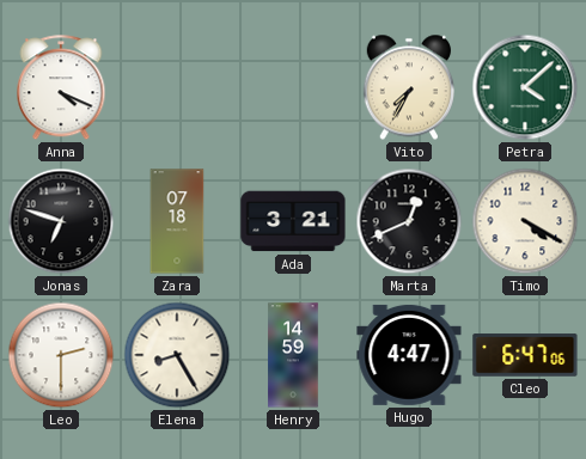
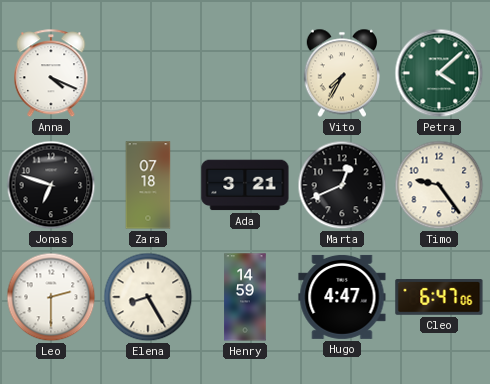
Timo: 4:20 -> 9:24 (439, 185)
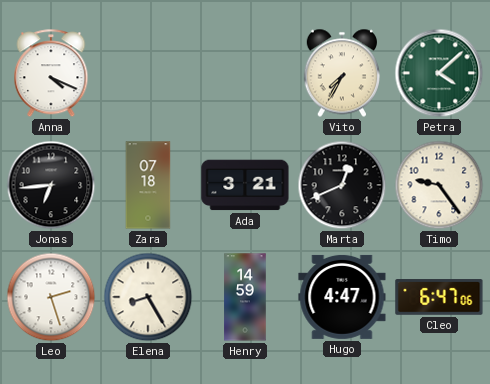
Jonas: 6:48 -> 6:44 (51, 185)
Leo: 2:30 -> 2:27 (51, 297)
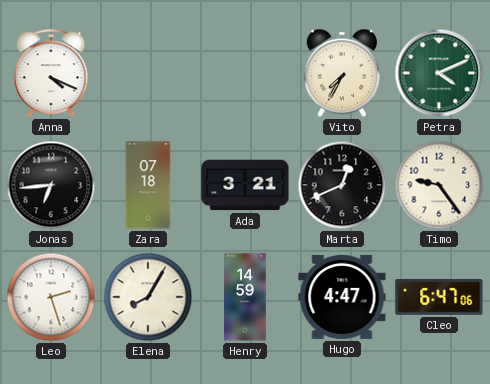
Petra: 4:08 -> 4:11 (439, 73)
Elena: 8:25 -> 8:05 (148, 297)
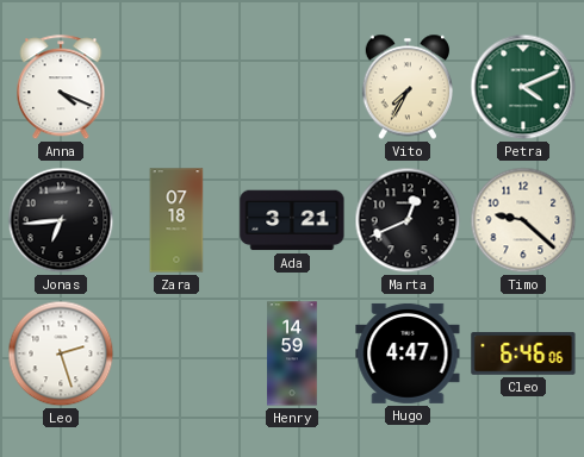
Timo: 9:24 -> 9:22 (523, 220)
Elena: 8:05 -> none (148, 297)
Cleo: 6:47 -> 6:46 (523, 353)
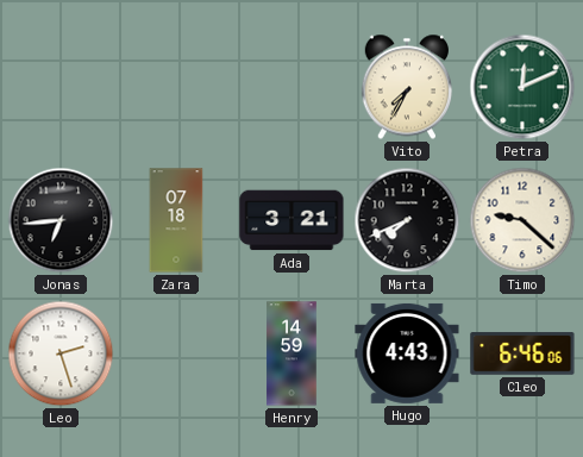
Anna: 4:19 -> none (61, 88)
Petra: 4:11 -> 12:11 (522, 87)
Marta: 12:41 -> 7:41 (407, 220)
Hugo: 4:47 -> 4:43 (407, 353)
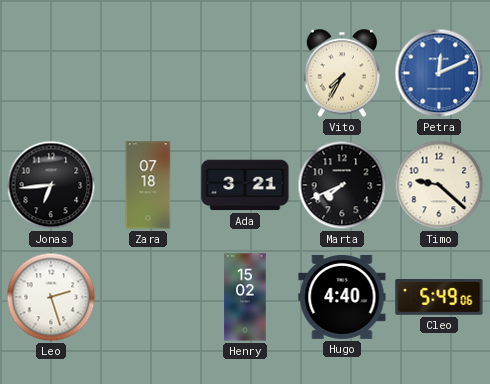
Petra dial: green -> blue (439, 73)
Henry: 14:59 -> 15:02 (245, 297)
Hugo: 4:43 -> 4:40 (342, 297)
Cleo: 6:46 -> 5:49 (439, 297)
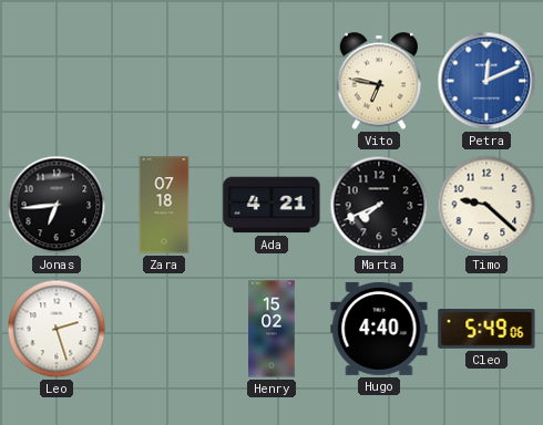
Vito: 7:35 -> 6:47 (378, 81)
Ada: 3:21 -> 4:21 (271, 205)
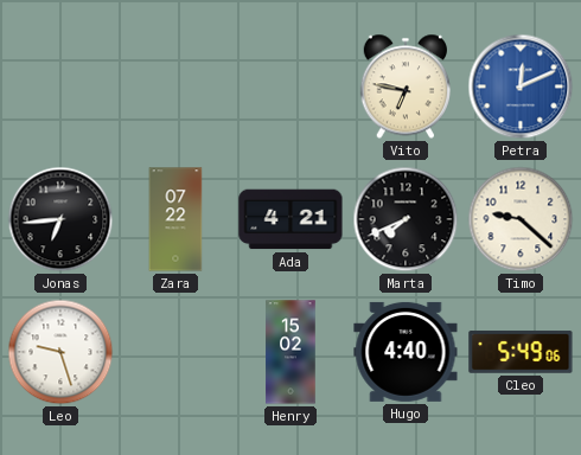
Zara: 07:18 -> 07:22 (175, 219)
Leo: 2:27 -> 9:27 (60, 352)
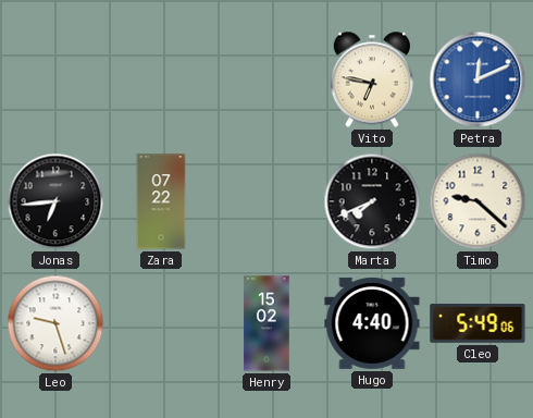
Ada: 4:21 -> none (290, 219)
